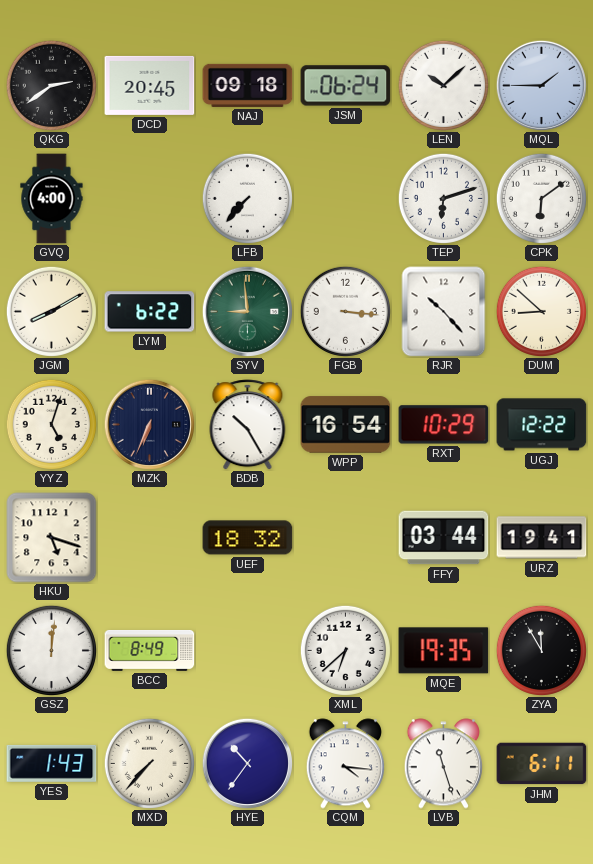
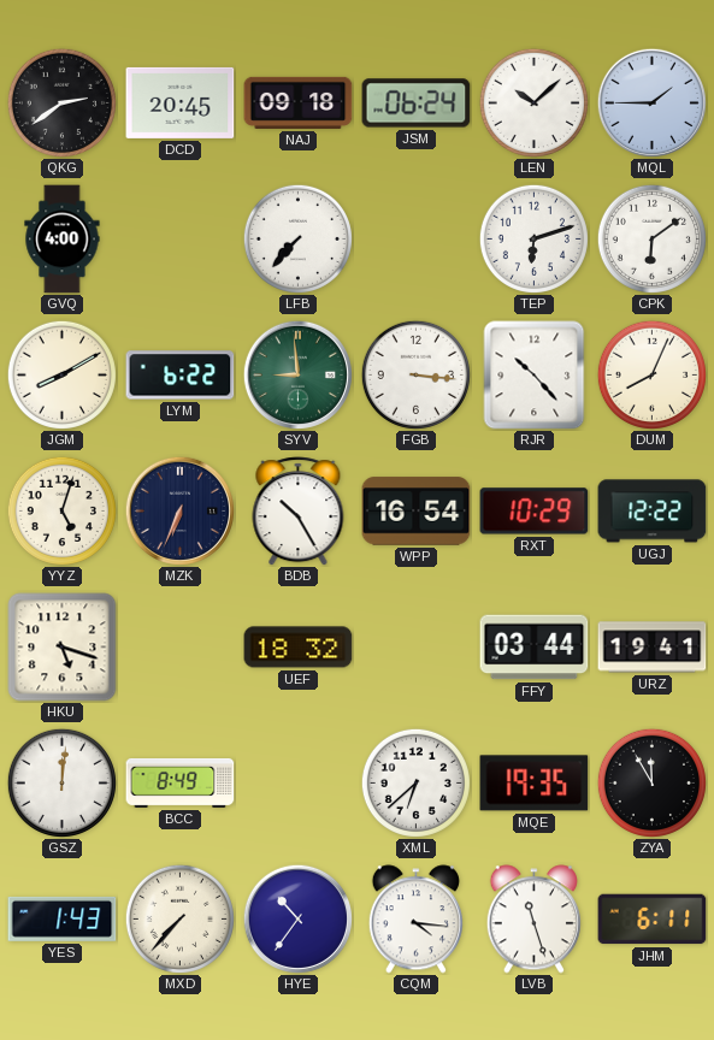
DUM: 8:52 -> 8:04 (651, 374)
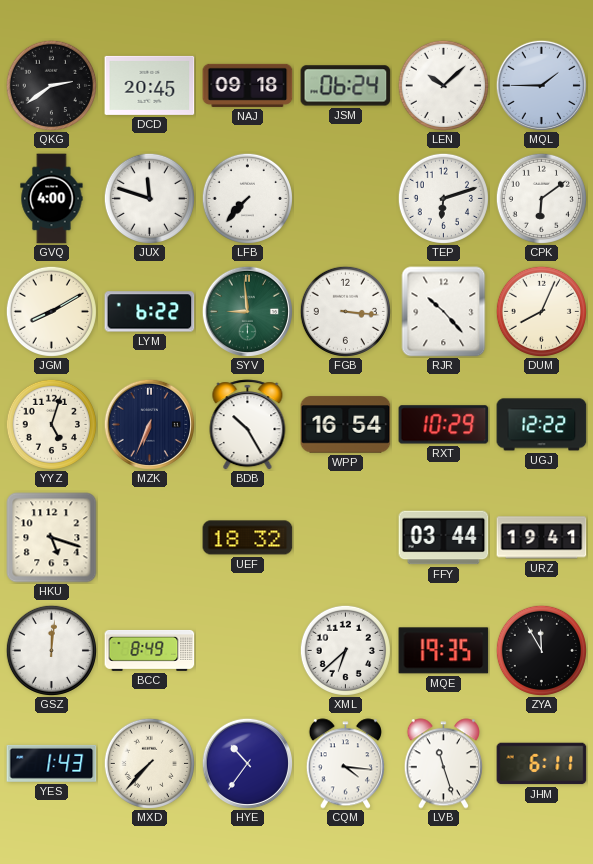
JUX: none -> 11:48 (149, 198)
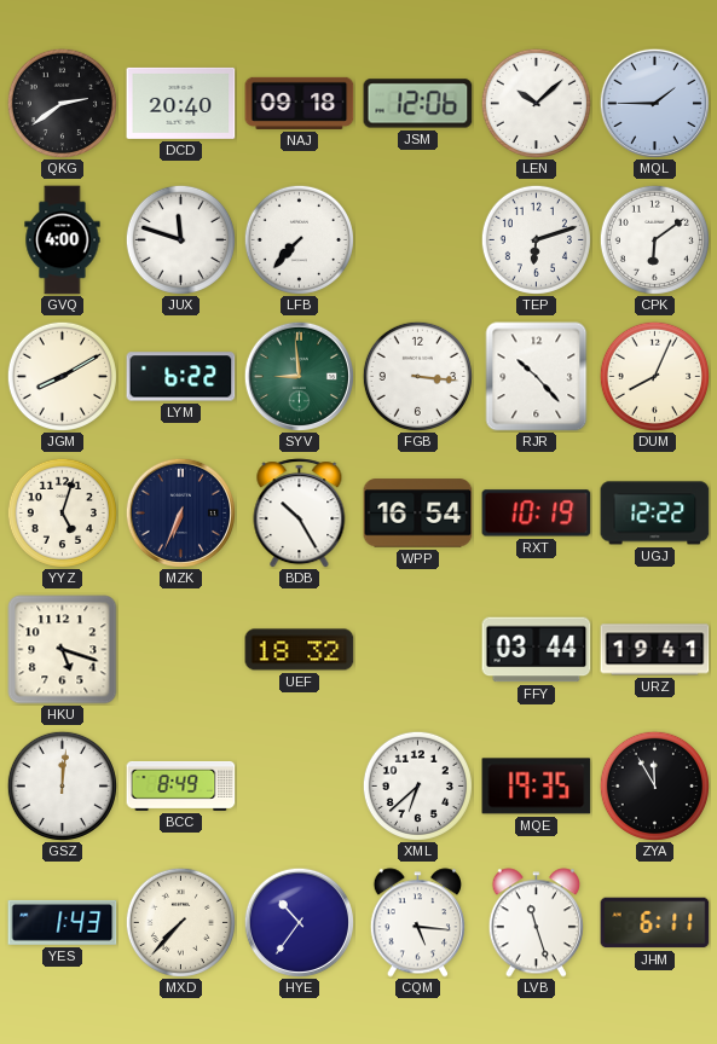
DCD: 20:45 -> 20:40 (181, 103)
JSM: 06:24 -> 12:06 (418, 104)
RXT: 10:29 -> 10:19 (537, 514)
CQM: 4:16 -> 5:16 (417, 923)
